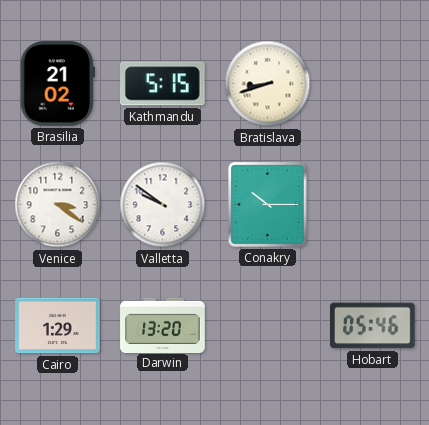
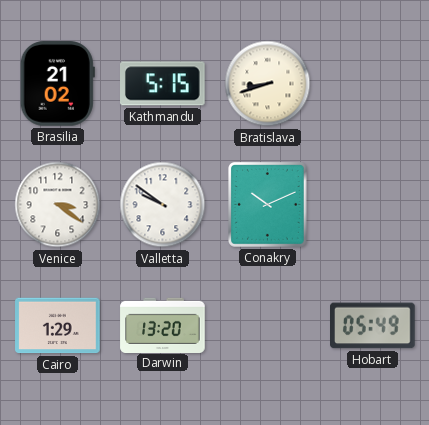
Conakry: 10:15 -> 10:11 (268, 205)
Hobart: 05:46 -> 05:49 (373, 326)
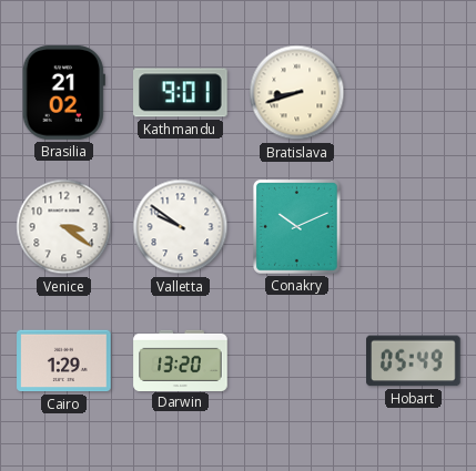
Kathmandu: 5:15 -> 9:01 (181, 93)
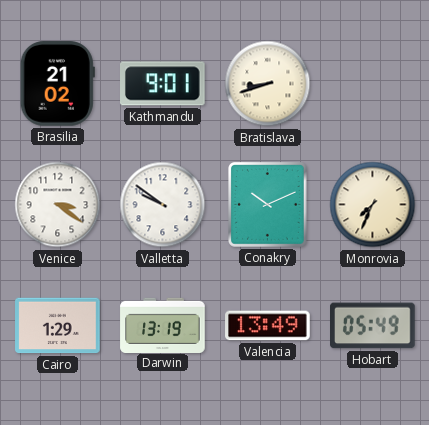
Monrovia: none -> 7:34 (373, 205)
Darwin: 13:20 -> 13:19 (163, 325)
Valencia: none -> 13:49 (268, 326)
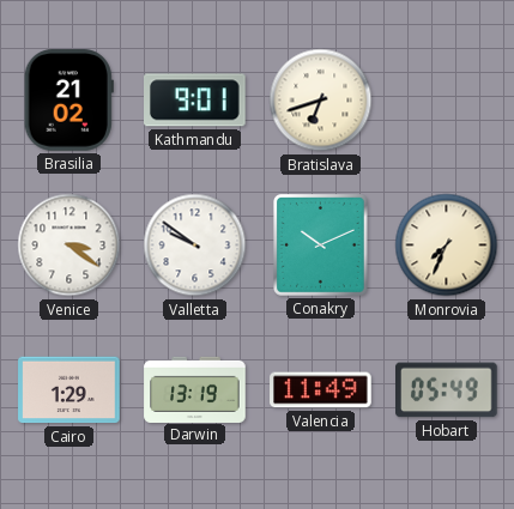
Bratislava: 8:42 -> 6:42 (321, 101)
Valencia: 13:49 -> 11:49 (321, 390)
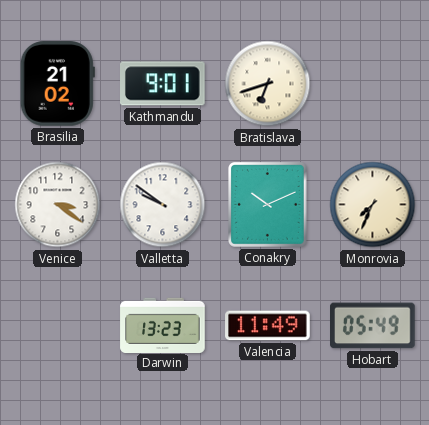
Cairo: 1:29 -> none (69, 390)
Darwin: 13:19 -> 13:23 (163, 325)
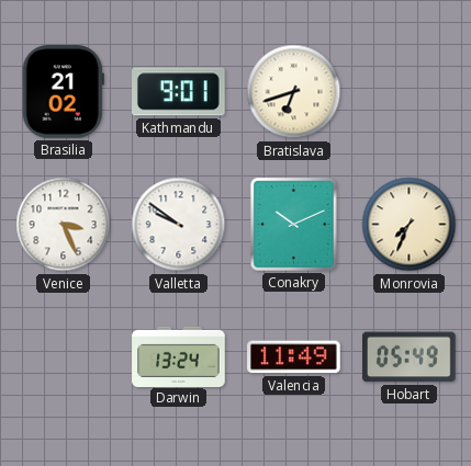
Venice: 3:21 -> 3:26 (64, 225)
Darwin: 13:23 -> 13:24 (179, 356)
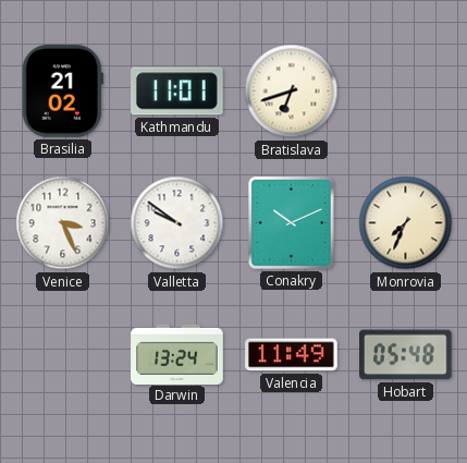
Kathmandu: 9:01 -> 11:01 (177, 92)
Hobart: 05:49 -> 05:48 (406, 355)
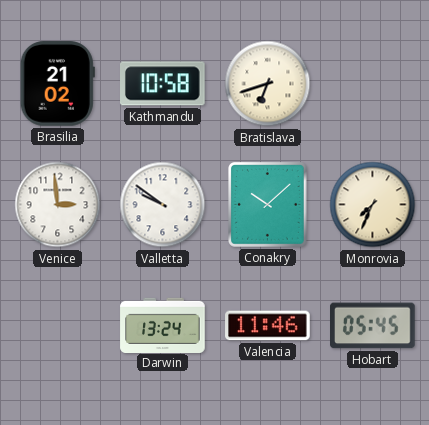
Kathmandu: 11:01 -> 10:58 (163, 84)
Venice: 3:26 -> 2:59 (58, 205)
Conakry: 10:11 -> 10:08 (268, 205)
Valencia: 11:49 -> 11:46 (268, 326)
Hobart: 05:48 -> 05:45 (373, 326)
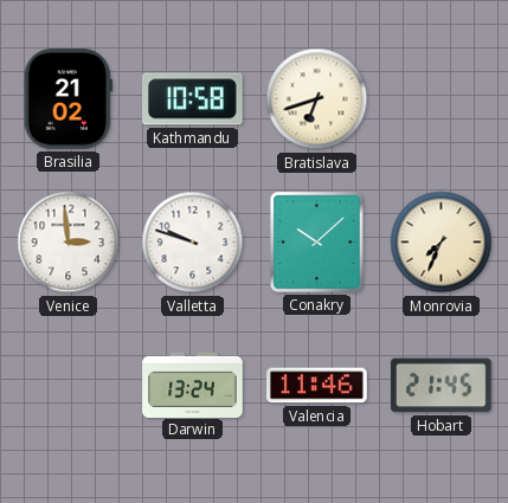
Valletta: 9:51 -> 9:48 (193, 243)
Hobart: 05:45 -> 21:45 (442, 386)
